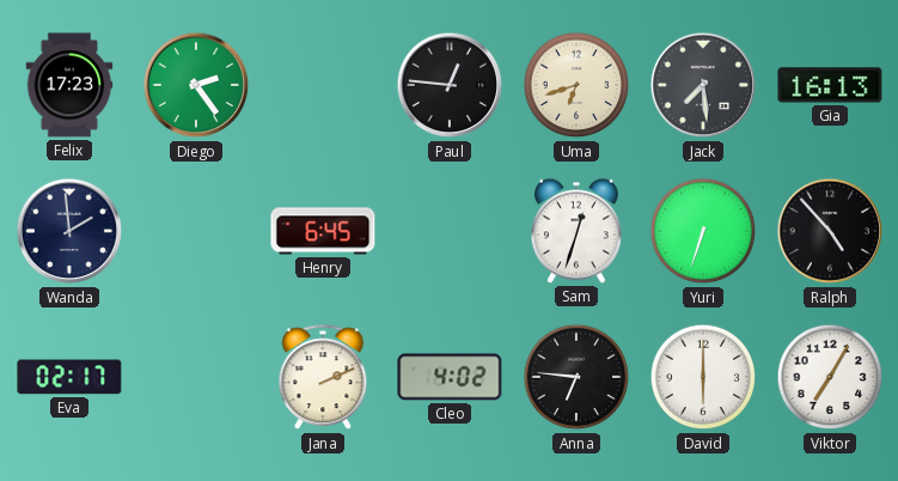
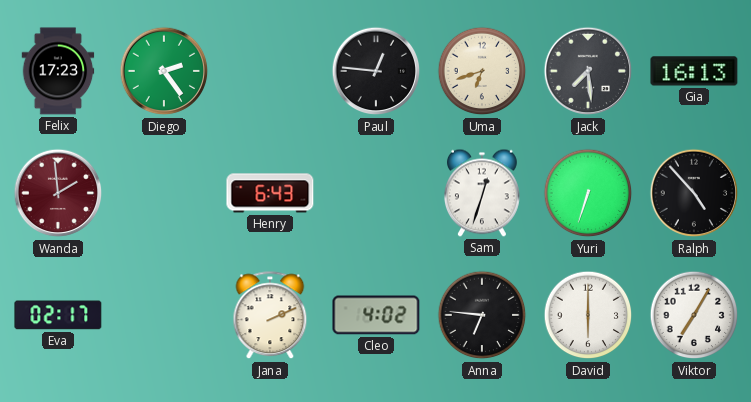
Wanda dial: navy -> burgundy (58, 193)
Henry: 6:45 -> 6:43 (270, 193)
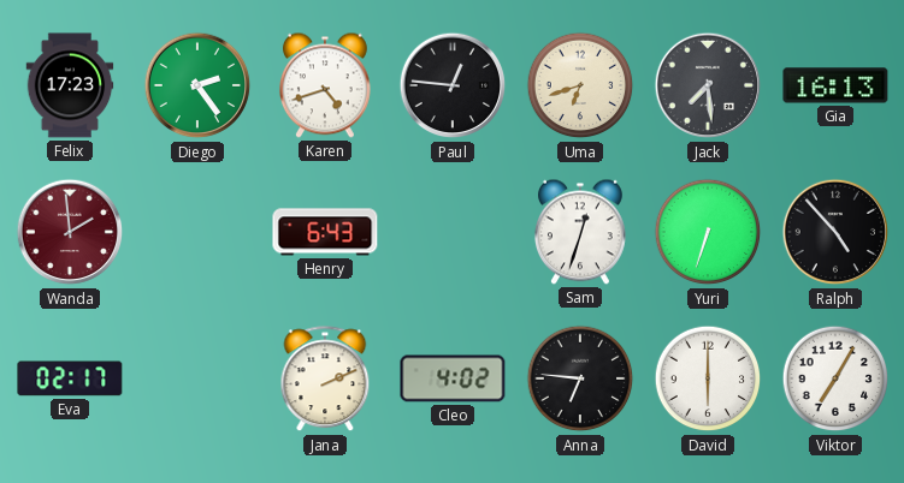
Karen: none -> 4:42 (325, 85)
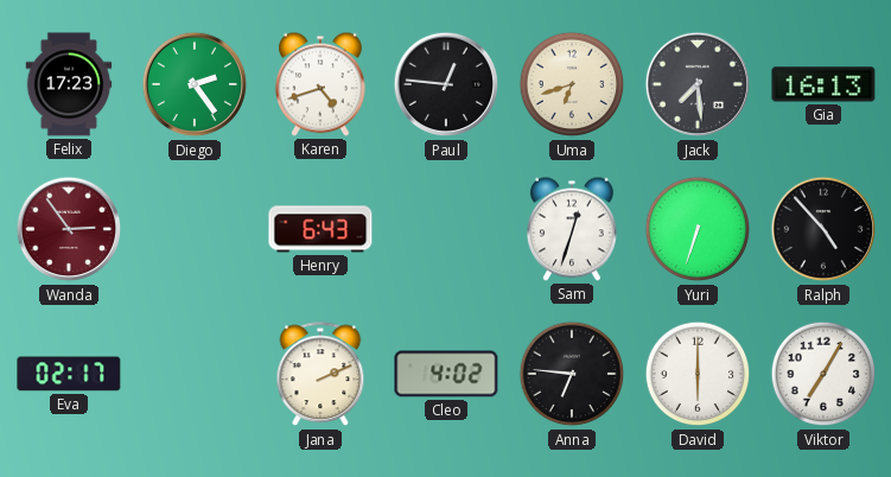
Wanda: 1:59 -> 2:54 (69, 229)
